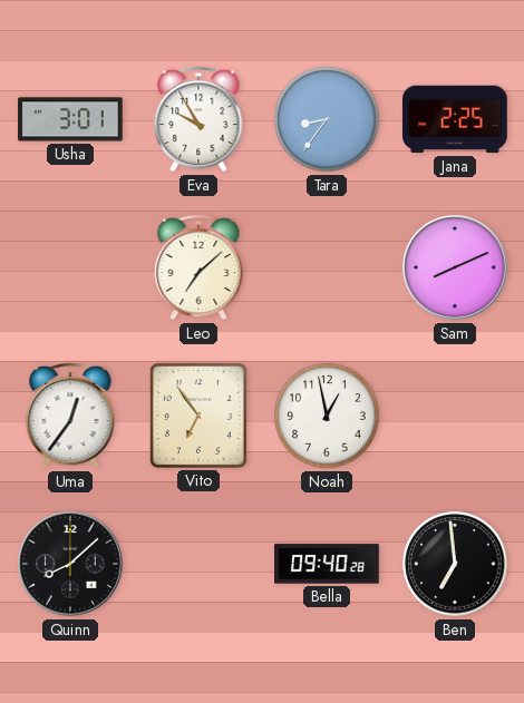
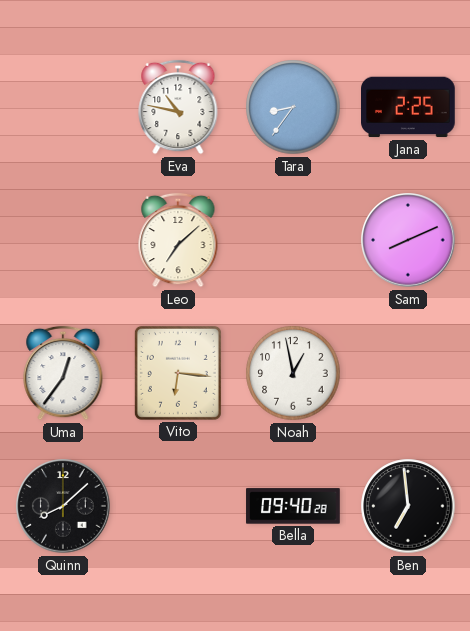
Usha: 3:01 -> none (70, 119)
Eva: 9:55 -> 10:47 (178, 107)
Vito: 6:54 -> 6:16 (178, 373)
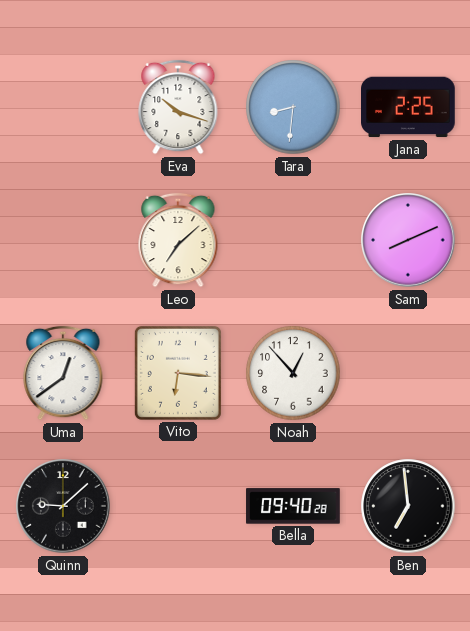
Eva: 10:47 -> 10:18 (178, 107)
Tara: 8:36 -> 8:31 (293, 107)
Uma: 12:36 -> 12:39 (63, 373)
Noah: 12:58 -> 12:53 (293, 373)
Quinn: 8:08 -> 9:08 (63, 506)
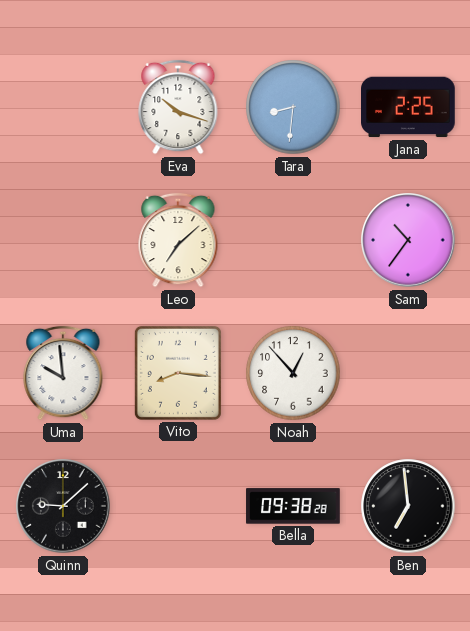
Sam: 8:11 -> 10:36 (408, 240)
Uma: 12:39 -> 9:59 (63, 373)
Vito: 6:16 -> 8:16 (178, 373)
Bella: 09:40 -> 09:38 (293, 506)
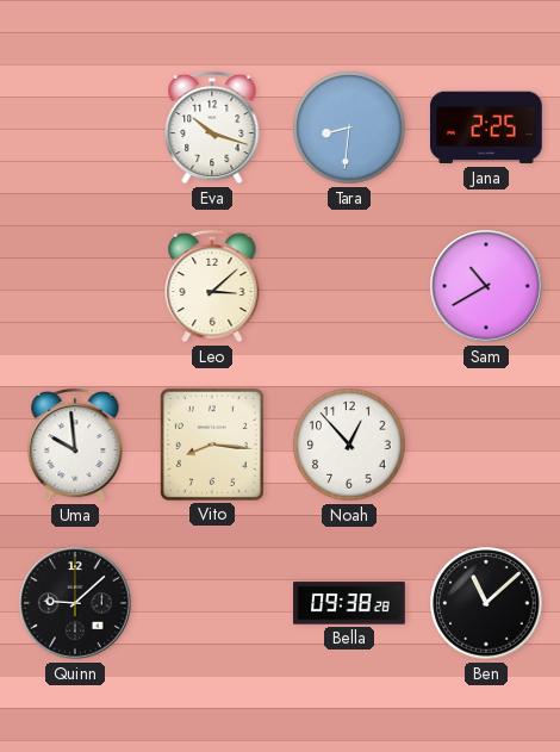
Leo: 7:08 -> 3:08 (212, 286)
Sam: 10:36 -> 10:40 (486, 286)
Ben: 6:59 -> 11:08 (486, 603)
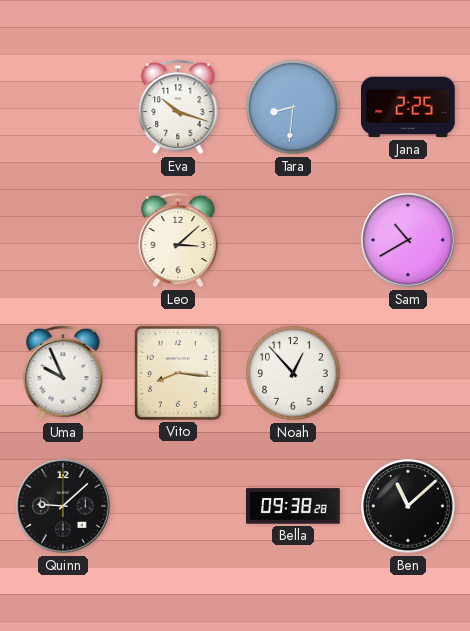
Uma: 9:59 -> 9:56 (63, 373)
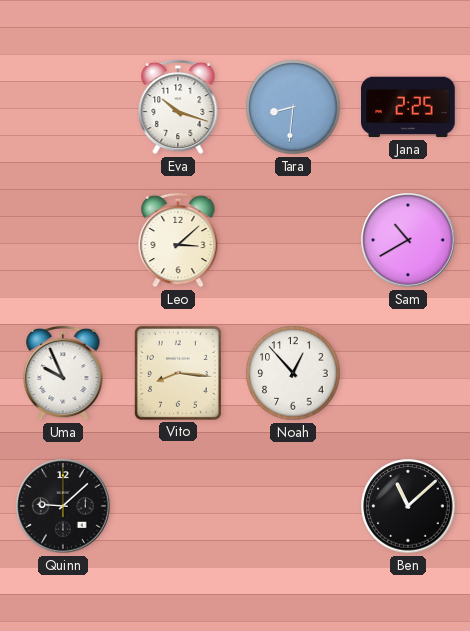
Bella: 09:38 -> none (293, 506)
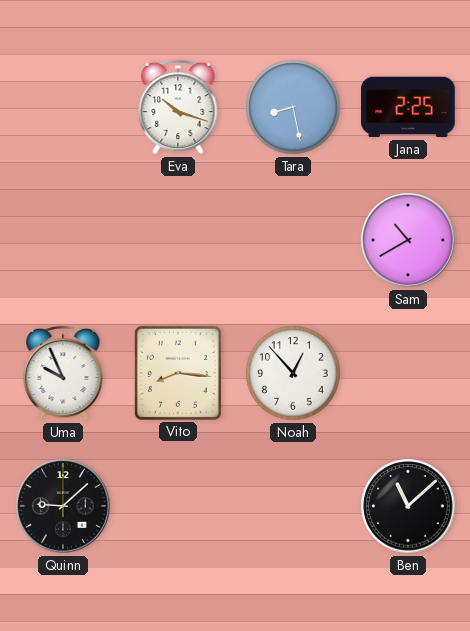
Tara: 8:31 -> 8:28 (293, 107)
Leo: 3:08 -> none (178, 240)
